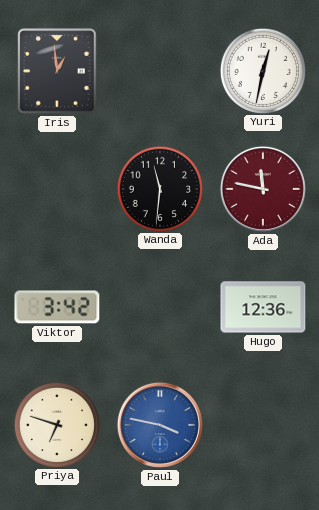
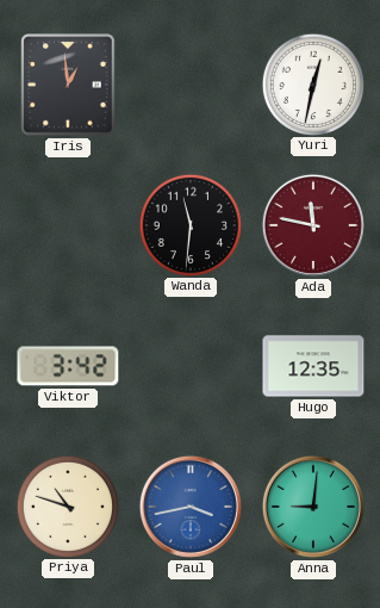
Hugo: 12:36 -> 12:35 (313, 366)
Priya: 6:48 -> 10:48 (67, 505)
Paul: 3:47 -> 3:43 (191, 507)
Anna: none -> 9:01 (313, 507)
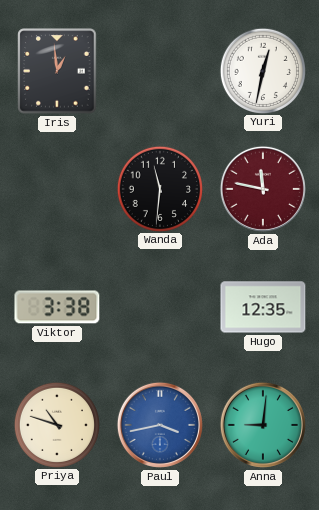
Viktor: 3:42 -> 3:38 (57, 307)
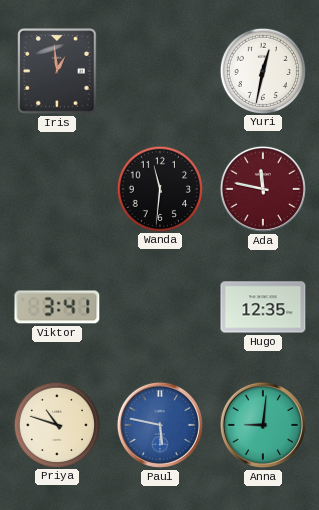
Viktor: 3:38 -> 3:41 (57, 307)
Paul: 3:43 -> 5:47 (160, 425)
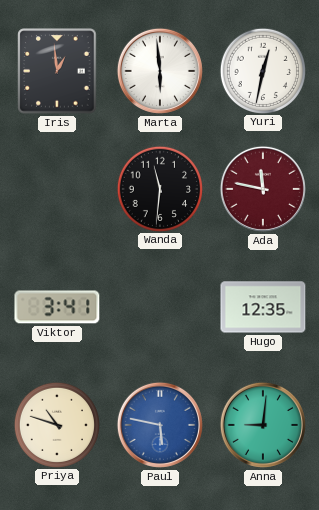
Marta: none -> 5:59 (160, 71)
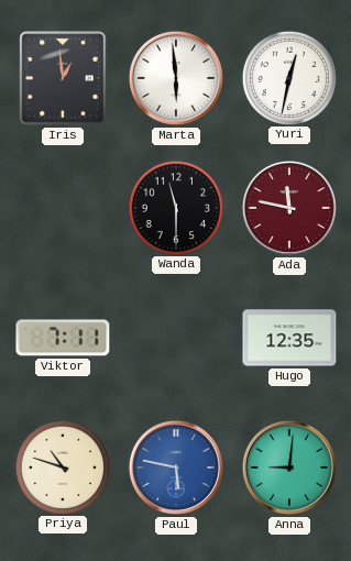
Wanda: 11:31 -> 11:30 (175, 207)
Viktor: 3:41 -> 7:11 (63, 338)
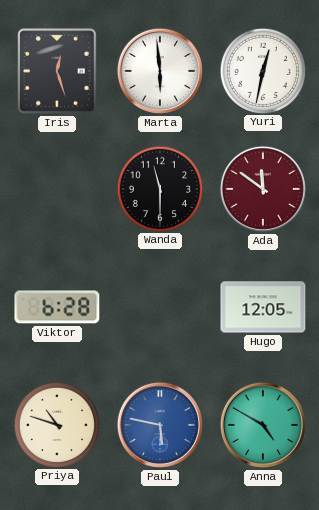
Iris: 12:59 -> 12:27 (57, 71)
Ada: 11:47 -> 11:51 (263, 189)
Viktor: 7:11 -> 6:28 (57, 307)
Hugo: 12:35 -> 12:05 (263, 307)
Anna: 9:01 -> 4:50 (263, 425)
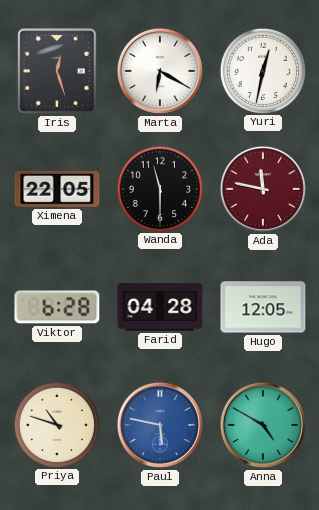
Marta: 5:59 -> 6:20 (160, 71)
Ximena: none -> 22:05 (57, 189)
Ada: 11:51 -> 11:47 (263, 189)
Farid: none -> 04:28 (160, 307)
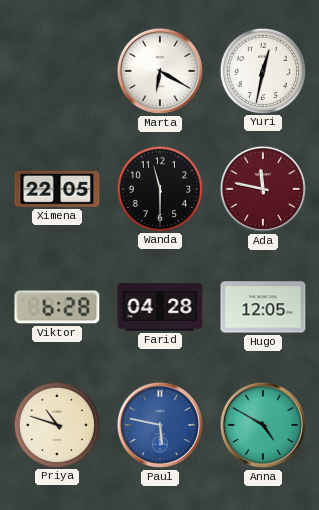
Iris: 12:27 -> none (57, 71)
